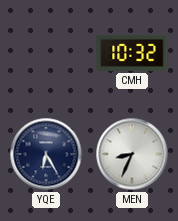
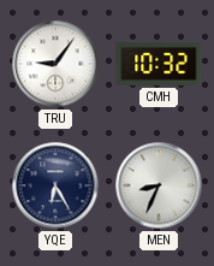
TRU: none -> 9:06 (55, 64)
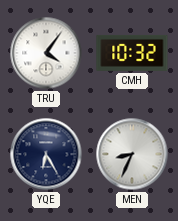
TRU: 9:06 -> 4:06 (46, 53)
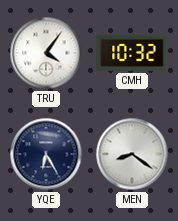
MEN: 8:34 -> 8:21 (132, 154)
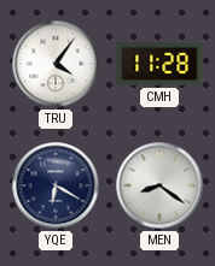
CMH: 10:32 -> 11:28 (159, 64)
YQE: 6:25 -> 6:20 (56, 185)
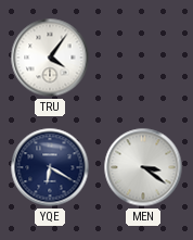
CMH: 11:28 -> none (159, 64)
MEN: 8:21 -> 3:21 (143, 167)
